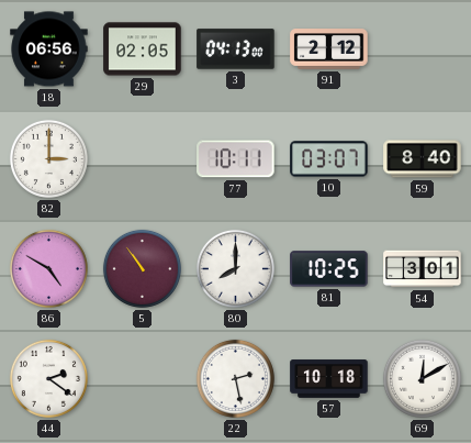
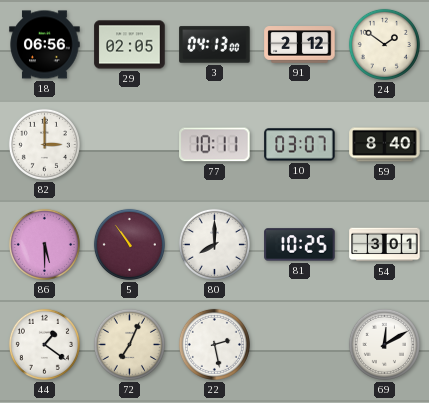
24: none -> 1:51 (384, 44)
86: 4:50 -> 5:30 (44, 244)
44: 2:21 -> 1:21 (44, 344)
72: none -> 7:04 (129, 344)
57: 10:18 -> none (329, 379)
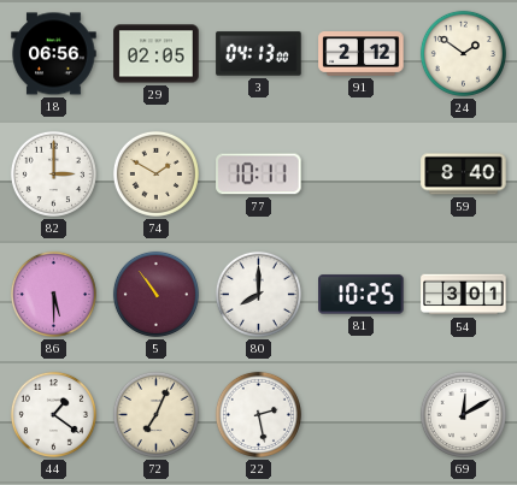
74: none -> 1:50 (155, 173)
10: 03:07 -> none (300, 145)
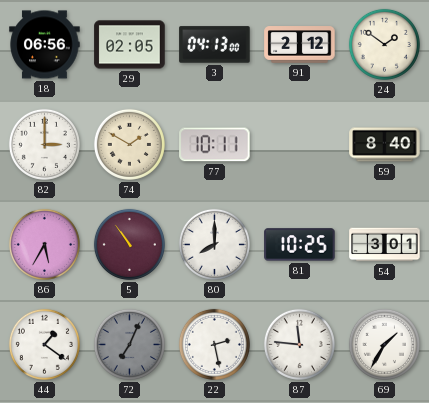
86: 5:30 -> 5:35 (44, 244)
72 dial: cream -> grey (129, 344)
87: none -> 11:46 (299, 344)
69: 12:10 -> 1:35 (384, 344)
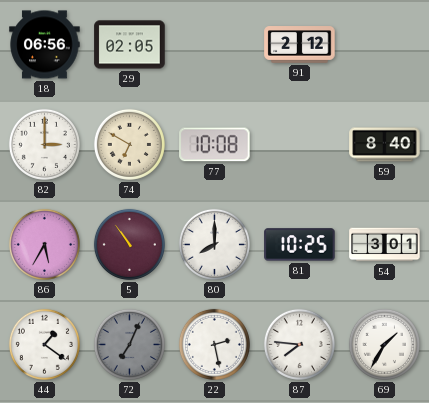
3: 04:13 -> none (215, 45)
24: 1:51 -> none (384, 44)
74: 1:50 -> 6:50 (129, 144)
77: 10:11 -> 10:08 (215, 145)
87: 11:46 -> 7:46 (299, 344)
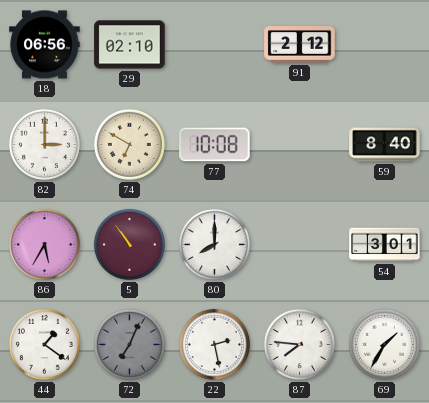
29: 02:05 -> 02:10 (130, 45)
81: 10:25 -> none (300, 245)
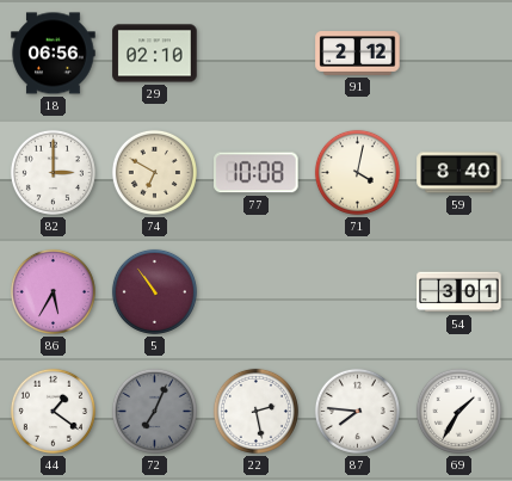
71: none -> 4:02 (357, 172)
80: 8:00 -> none (214, 244)
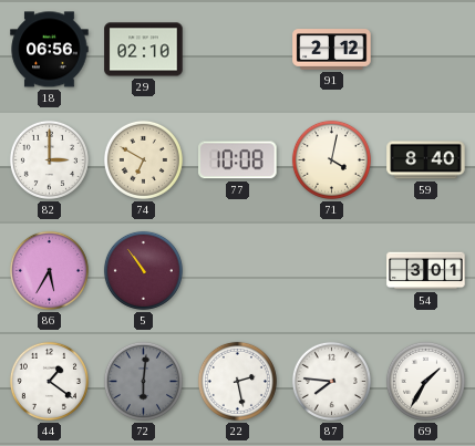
72: 7:04 -> 6:01 (143, 381)
